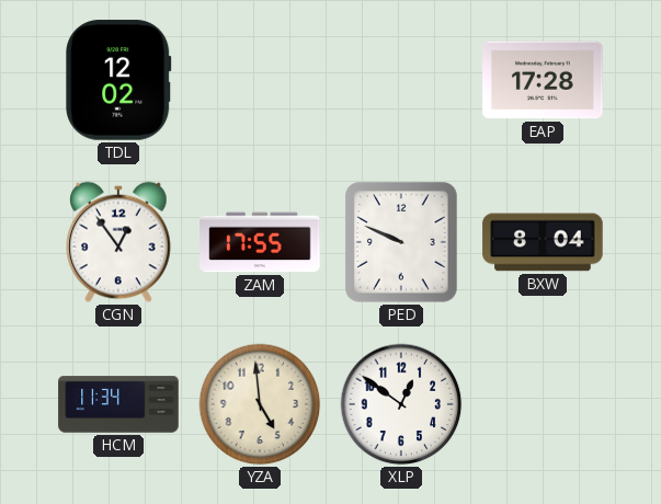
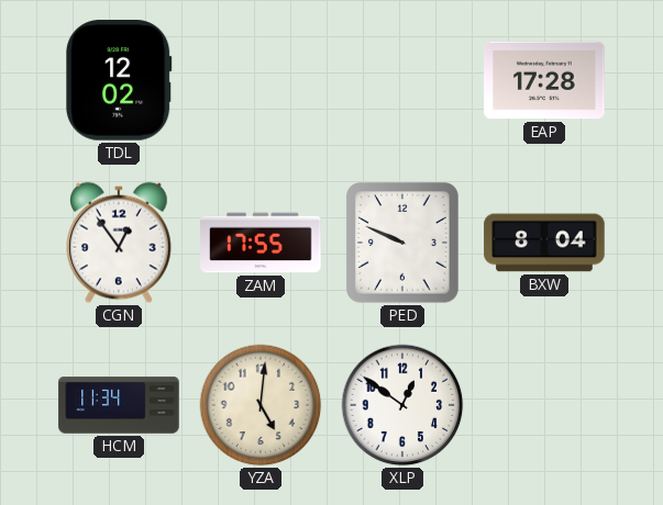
YZA: 4:59 -> 5:01 (261, 405)
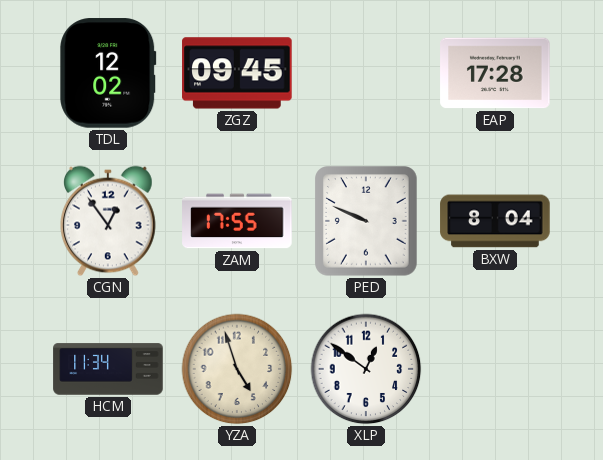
ZGZ: none -> 09:45 (237, 73)
YZA: 5:01 -> 4:57 (237, 369)
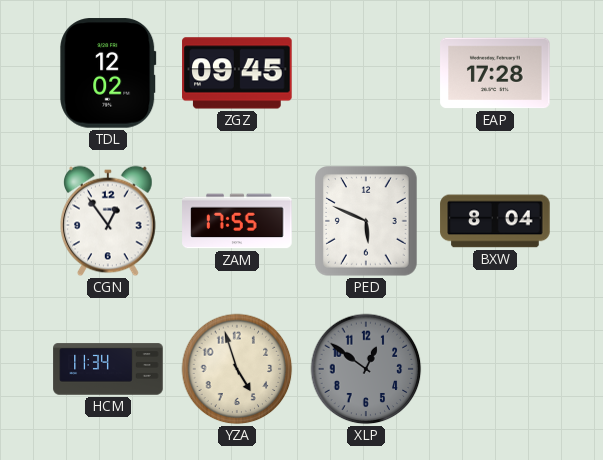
PED: 9:49 -> 5:49 (367, 222)
XLP dial: white -> grey (366, 369)
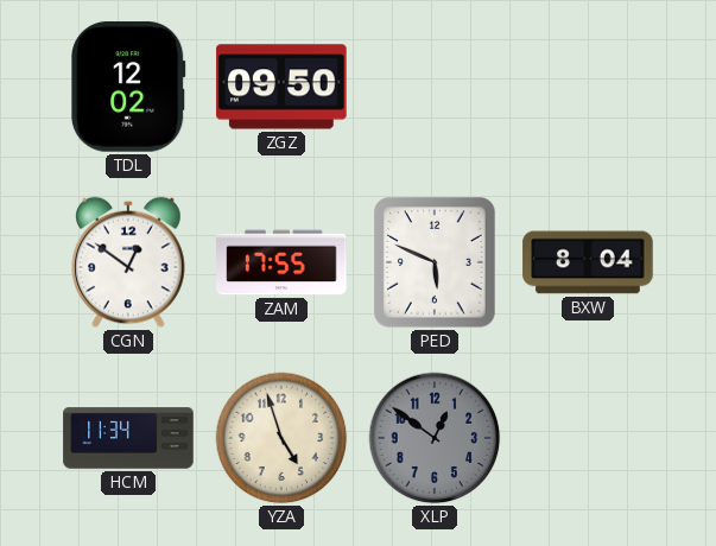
ZGZ: 09:45 -> 09:50 (281, 87)
EAP: 17:28 -> none (495, 73)
CGN: 12:54 -> 12:51 (129, 262)
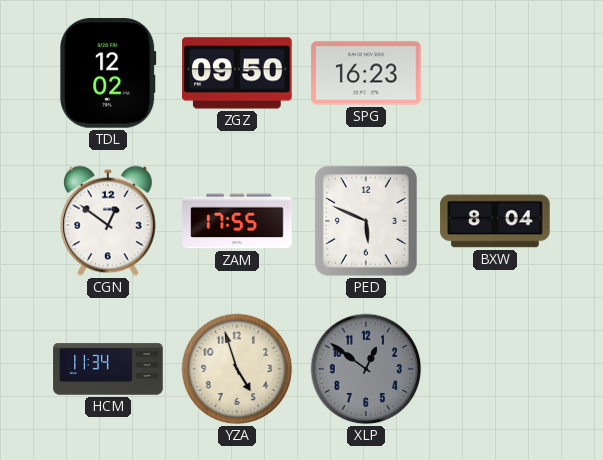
SPG: none -> 16:23 (366, 73)
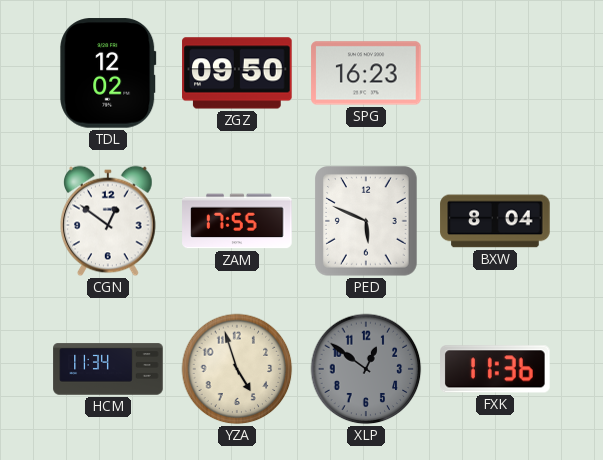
FXK: none -> 11:36 (495, 369)
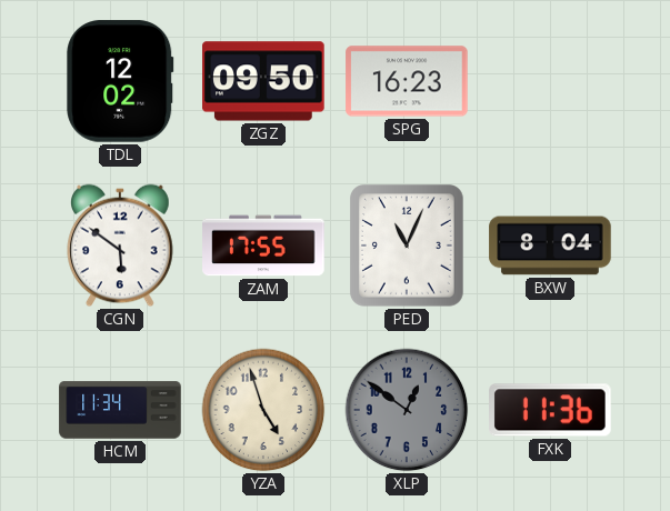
CGN: 12:51 -> 5:51 (121, 246)
PED: 5:49 -> 11:04 (408, 247)
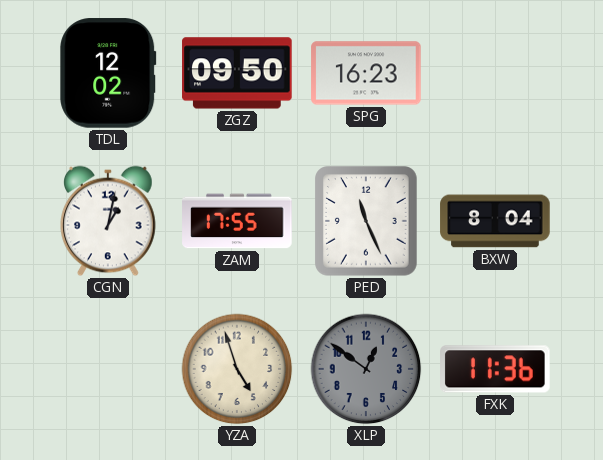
CGN: 5:51 -> 1:02 (109, 221)
PED: 11:04 -> 11:26 (367, 222)
HCM: 11:34 -> none (120, 410)
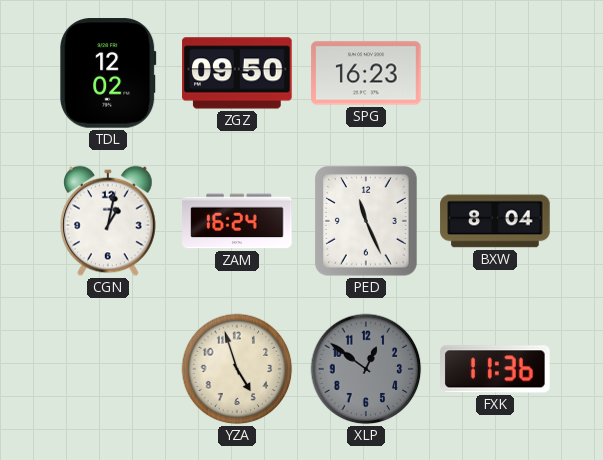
ZAM: 17:55 -> 16:24 (237, 221)
